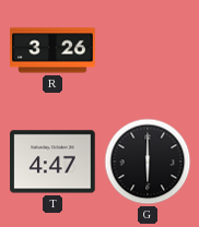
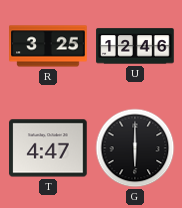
R: 3:26 -> 3:25 (48, 46)
U: none -> 12:46 (135, 46)
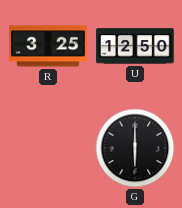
U: 12:46 -> 12:50 (135, 46)
T: 4:47 -> none (48, 148)
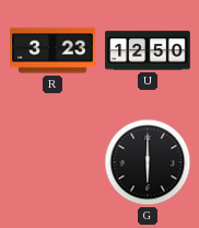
R: 3:25 -> 3:23 (52, 50)
